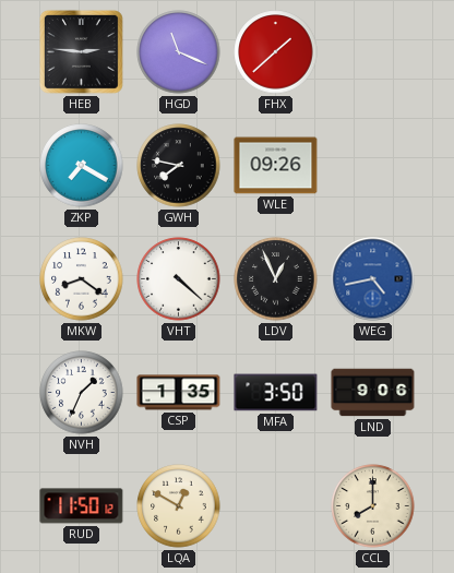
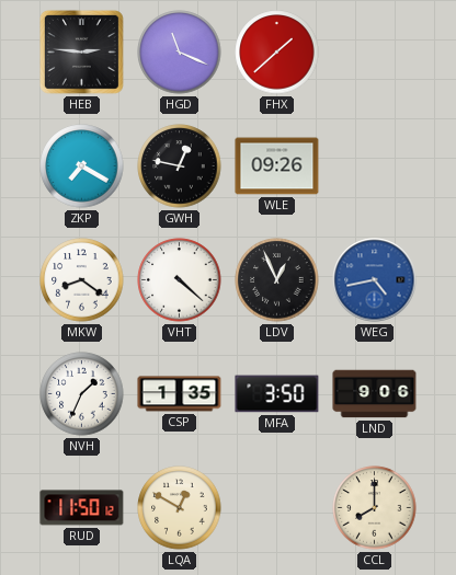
GWH: 7:47 -> 12:47 (180, 166)
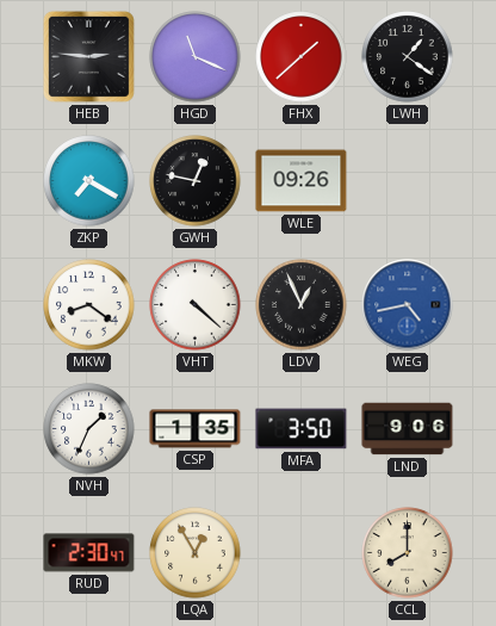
LWH: none -> 1:21 (408, 57)
RUD: 11:50 -> 2:30 (89, 553)
LQA: 12:50 -> 12:55 (196, 553)
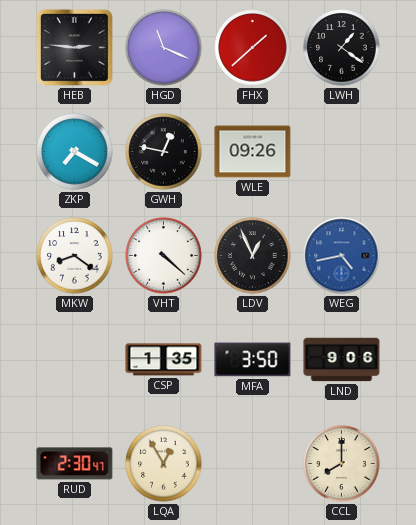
NVH: 1:34 -> none (89, 429)
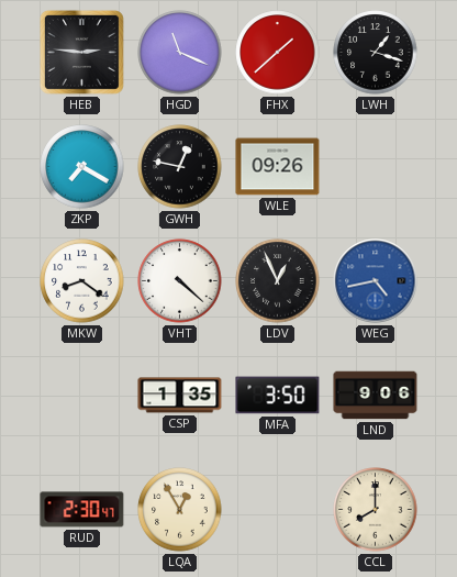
LWH: 1:21 -> 1:18 (376, 53)
